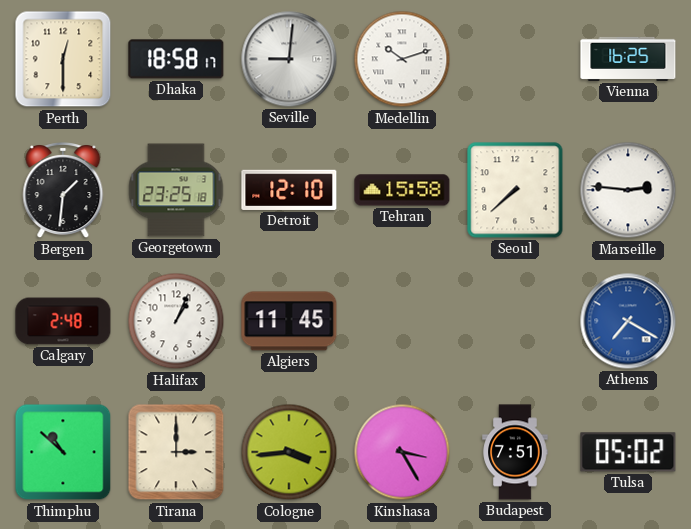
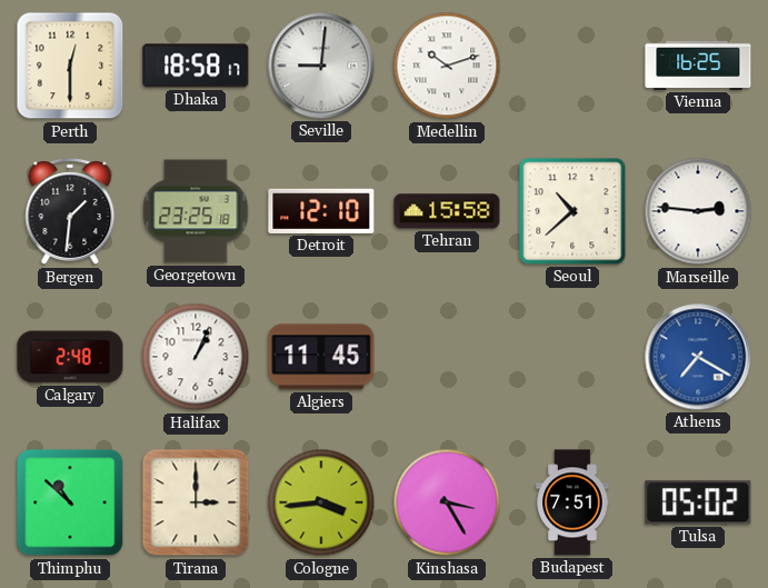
Seoul: 7:38 -> 10:38 (572, 211)
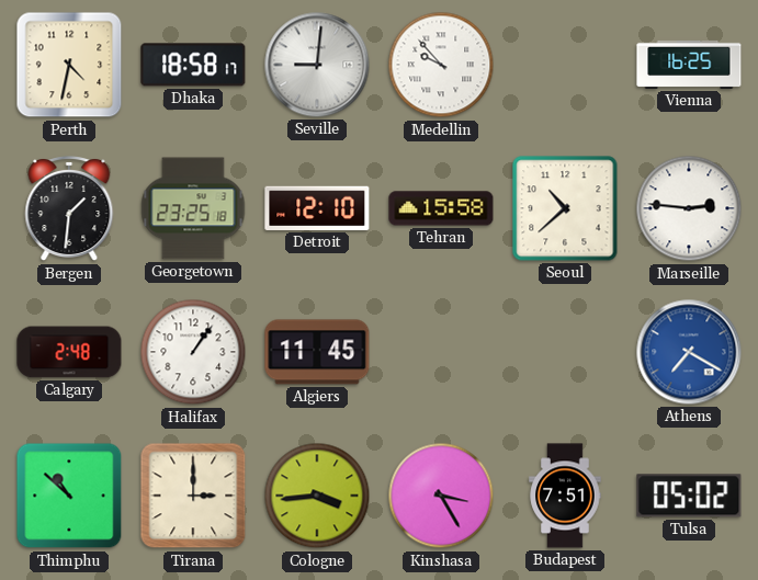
Perth: 12:30 -> 4:32 (69, 65)
Medellin: 10:12 -> 9:53 (441, 65)
Halifax: 1:04 -> 1:06 (193, 352)
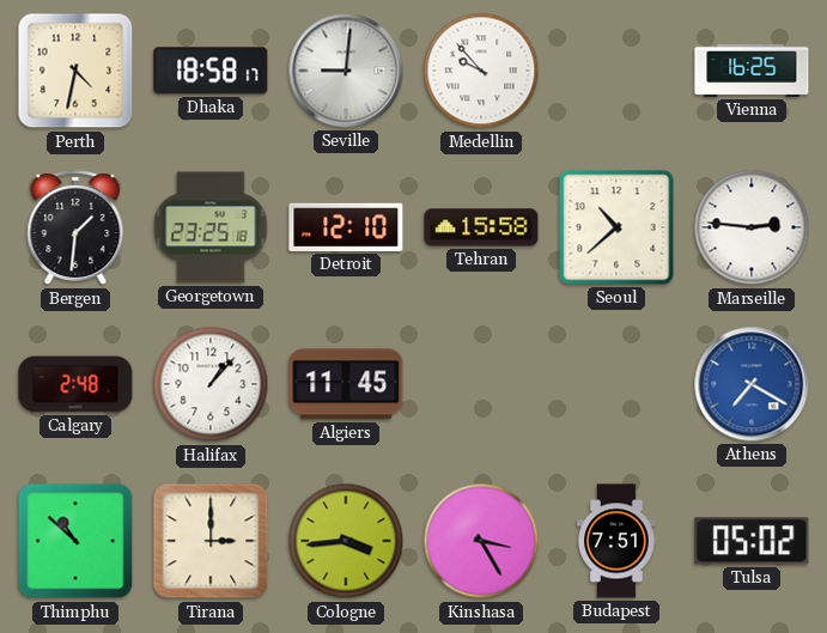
Halifax: 1:06 -> 1:07 (211, 384)
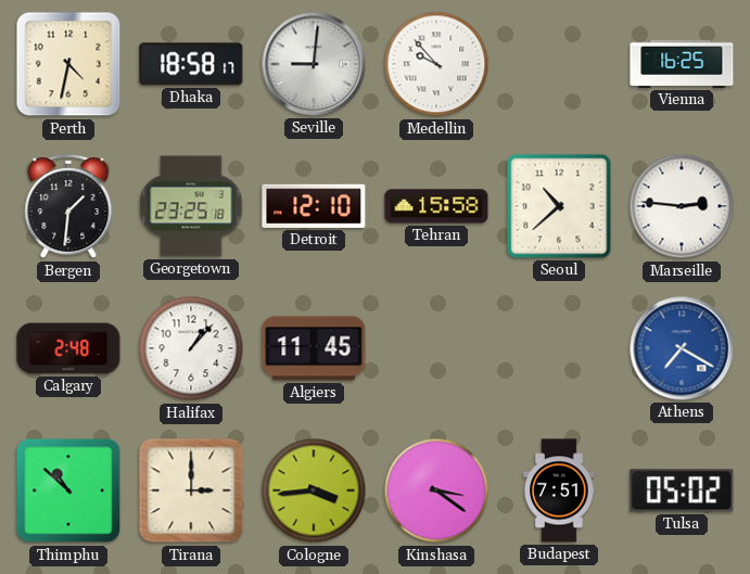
Kinshasa: 3:25 -> 3:21 (436, 490)
